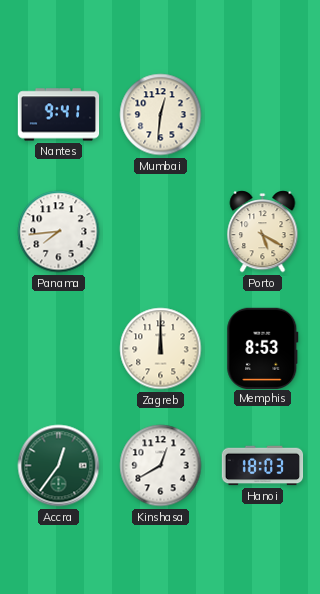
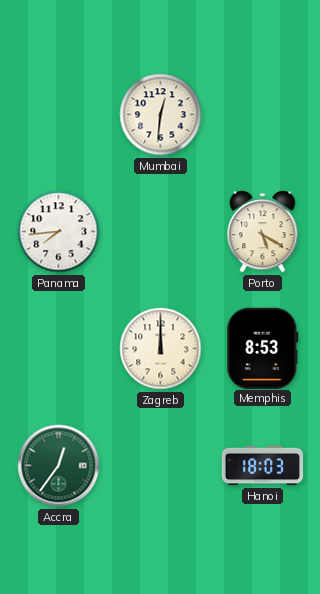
Nantes: 9:41 -> none (59, 115)
Kinshasa: 12:40 -> none (161, 466)
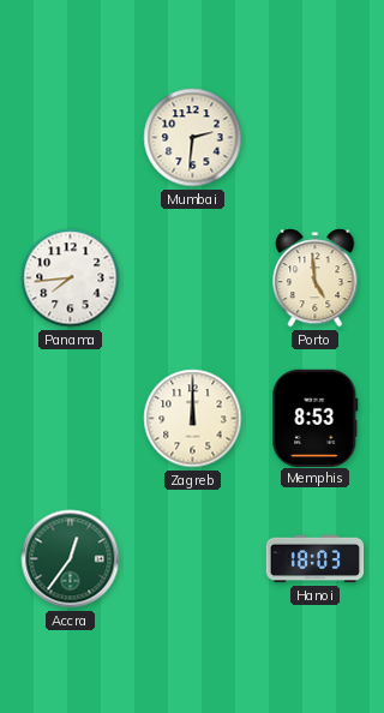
Mumbai: 12:31 -> 2:31 (193, 138)
Porto: 5:20 -> 4:59 (316, 278)
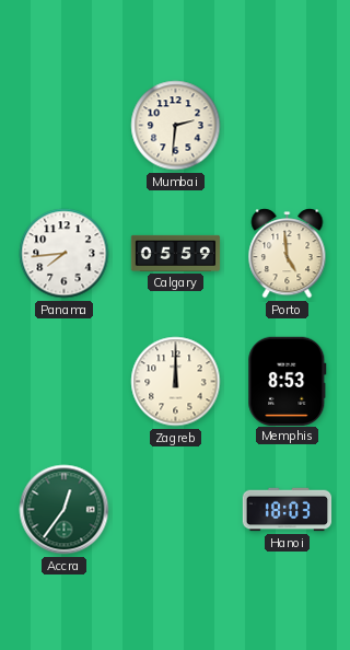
Calgary: none -> 05:59 (176, 253)
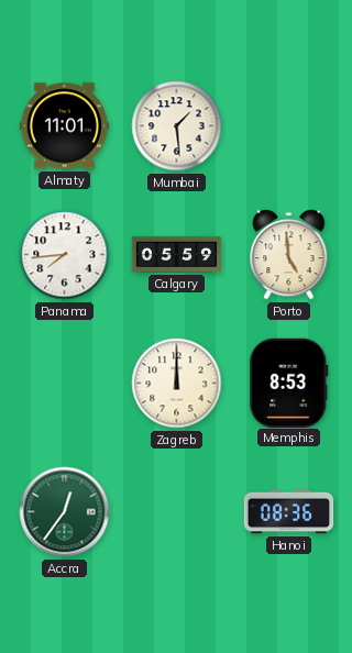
Almaty: none -> 11:01 (65, 126)
Mumbai: 2:31 -> 1:29 (177, 126)
Hanoi: 18:03 -> 08:36 (289, 512)
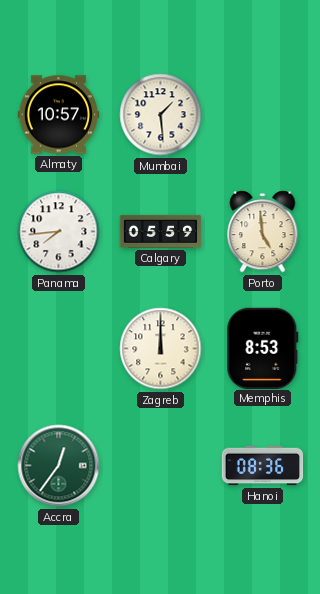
Almaty: 11:01 -> 10:57 (59, 115)
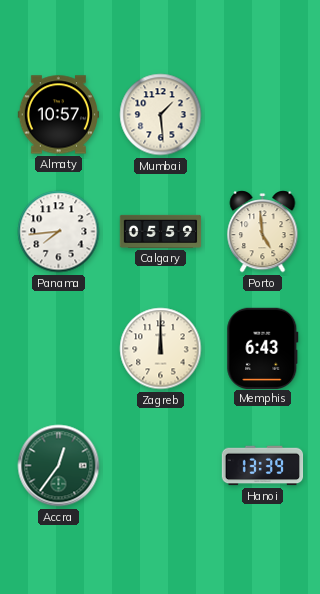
Memphis: 8:53 -> 6:43 (263, 348)
Hanoi: 08:36 -> 13:39 (263, 466)
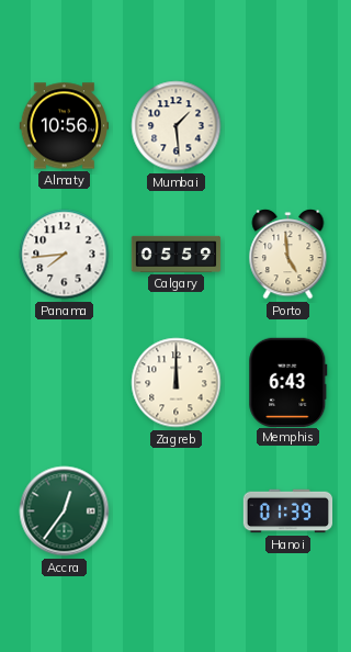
Almaty: 10:57 -> 10:56 (65, 126)
Hanoi: 13:39 -> 01:39 (288, 512)
